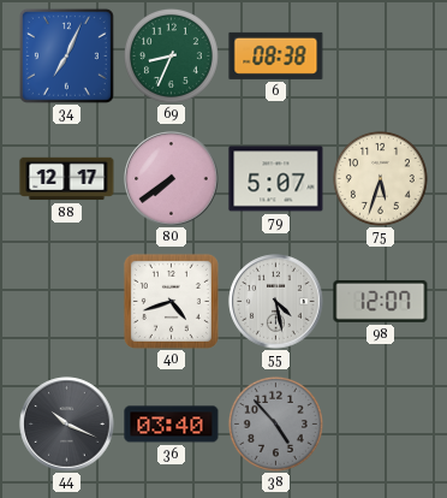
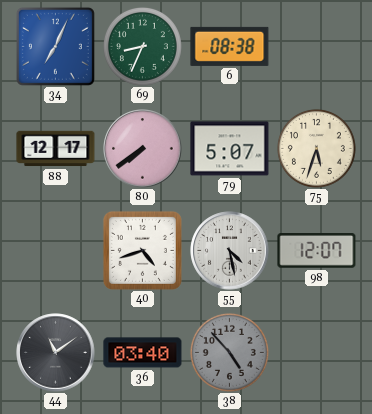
44: 10:19 -> 11:09 (56, 353)
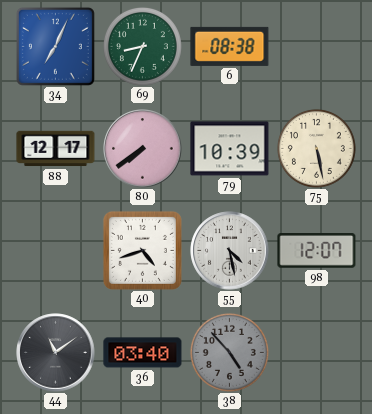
79: 5:07 -> 10:39 (230, 149)
75: 5:33 -> 5:28 (316, 148)
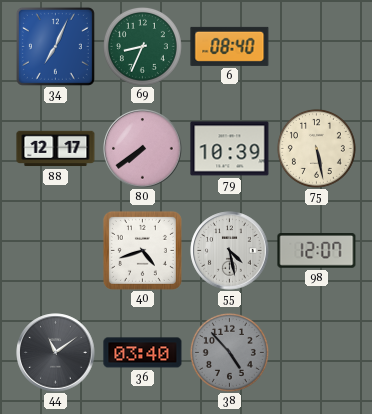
6: 08:38 -> 08:40 (230, 46)
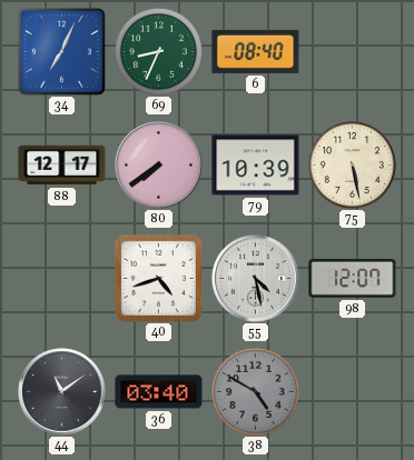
38: 4:53 -> 4:50 (255, 391)
